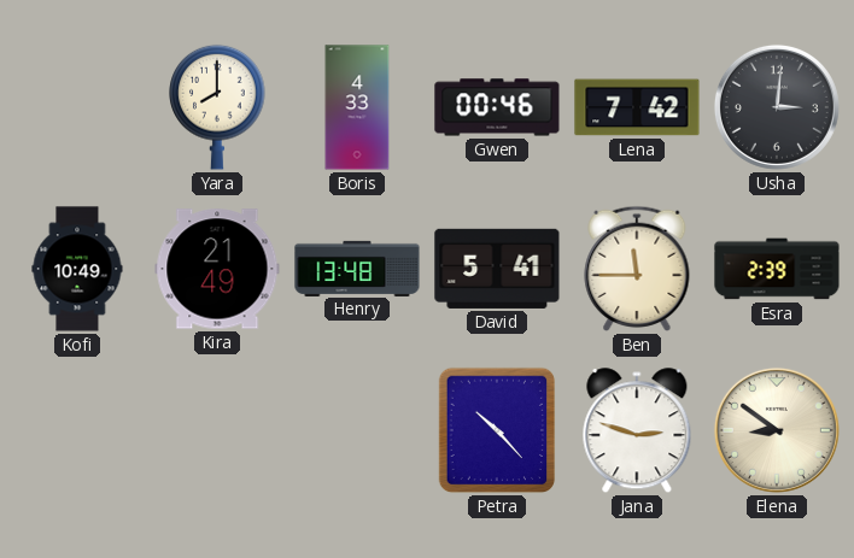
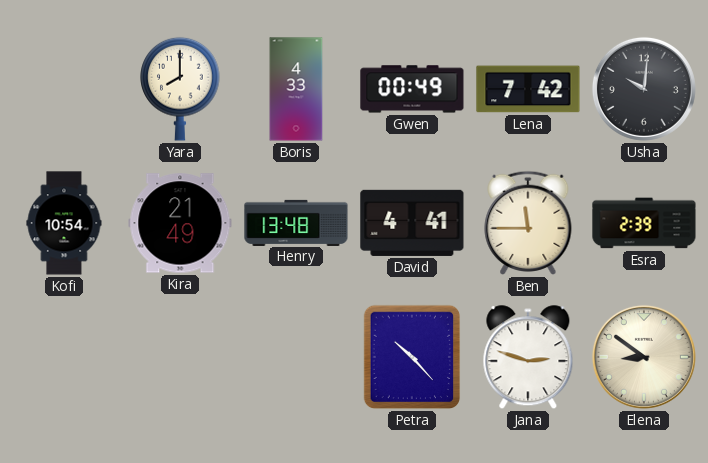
Gwen: 00:46 -> 00:49 (412, 89)
Usha: 3:01 -> 10:01 (644, 89)
Kofi: 10:49 -> 10:54 (64, 223)
David: 5:41 -> 4:41 (412, 223)
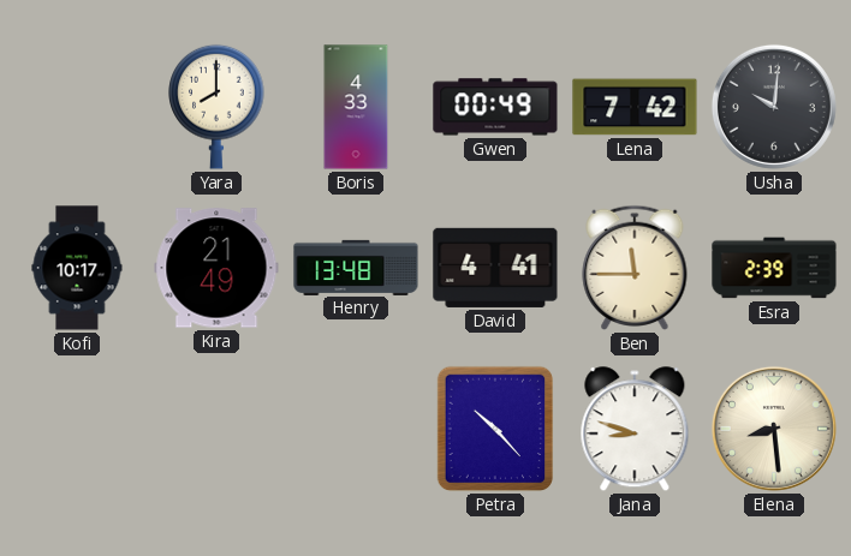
Kofi: 10:54 -> 10:17 (77, 268)
Jana: 2:48 -> 8:48 (635, 430)
Elena: 8:51 -> 8:29 (774, 429)
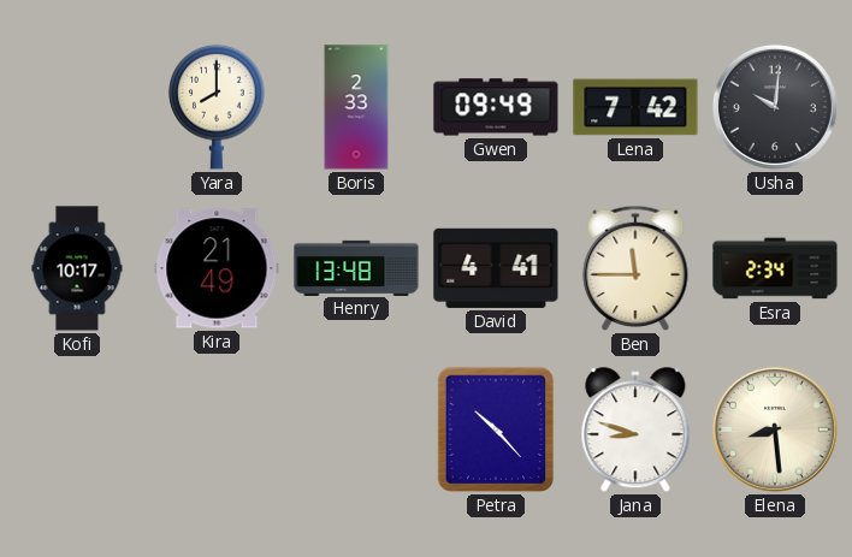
Boris: 4:33 -> 2:33 (356, 107)
Gwen: 00:49 -> 09:49 (496, 107)
Esra: 2:39 -> 2:34 (775, 268)
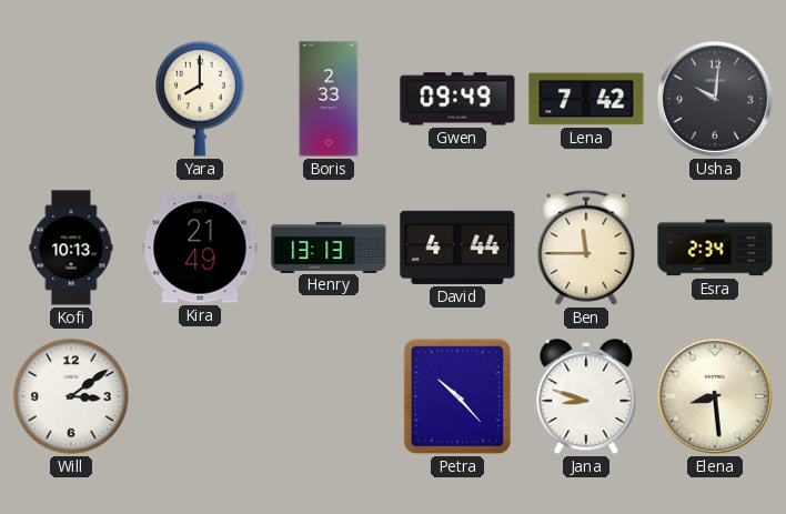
Kofi: 10:17 -> 10:13 (71, 248)
Henry: 13:48 -> 13:13 (329, 246)
David: 4:41 -> 4:44 (457, 248)
Will: none -> 3:09 (71, 396)
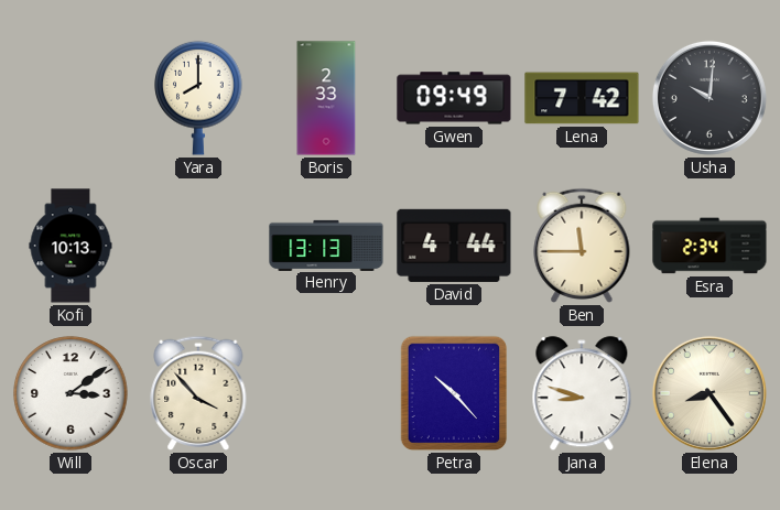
Kira: 21:49 -> none (200, 248)
Oscar: none -> 3:53 (198, 393)
Elena: 8:29 -> 8:24 (709, 393)
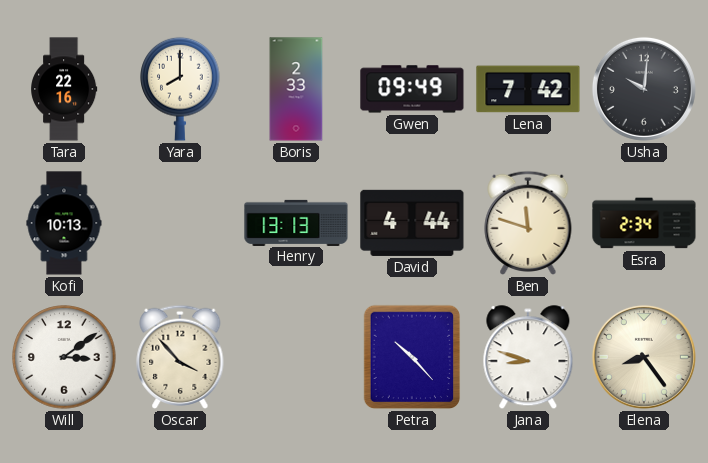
Tara: none -> 22:16 (64, 89)
Ben: 11:45 -> 11:48 (528, 223)
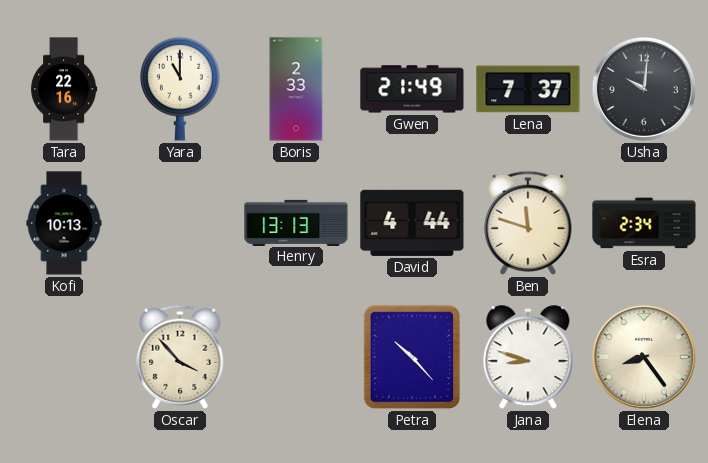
Yara: 8:00 -> 11:00 (180, 89)
Gwen: 09:49 -> 21:49 (412, 89)
Lena: 7:42 -> 7:37 (528, 89)
Will: 3:09 -> none (64, 357)
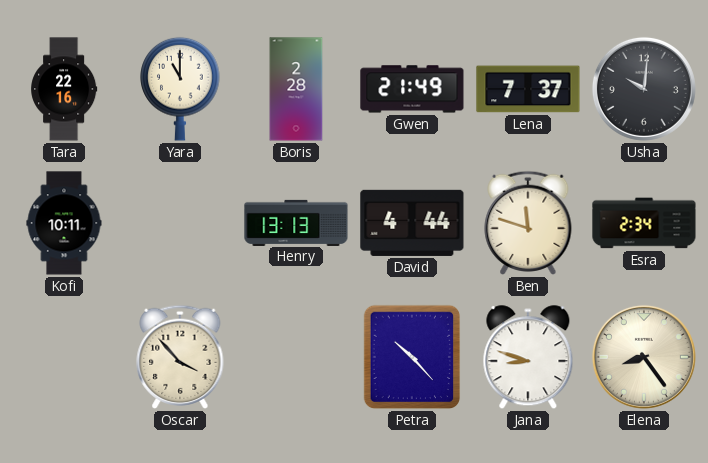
Boris: 2:33 -> 2:28 (296, 89)
Kofi: 10:13 -> 10:11 (64, 223)
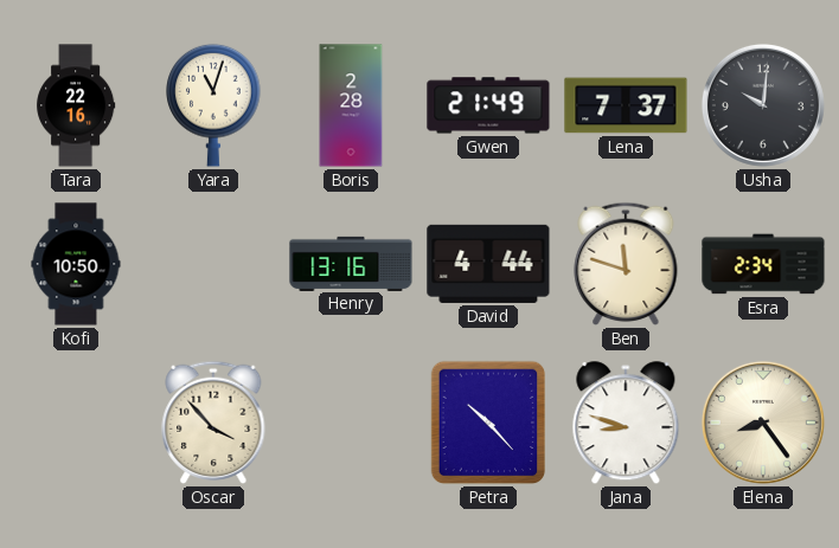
Yara: 11:00 -> 11:03 (213, 105)
Kofi: 10:11 -> 10:50 (76, 264)
Henry: 13:13 -> 13:16 (351, 263)
